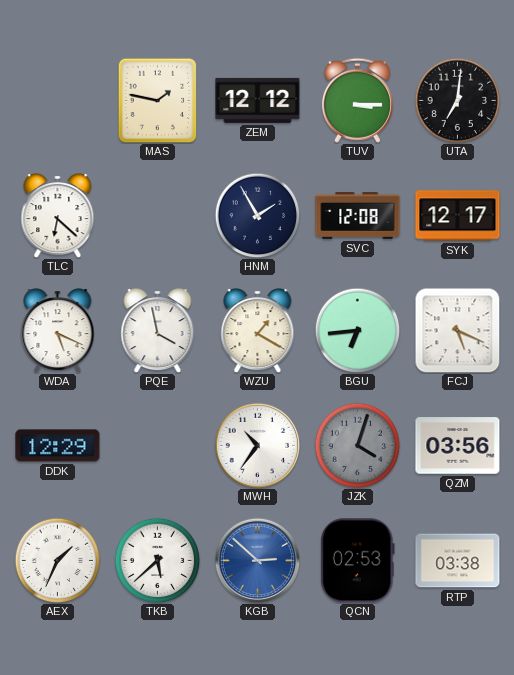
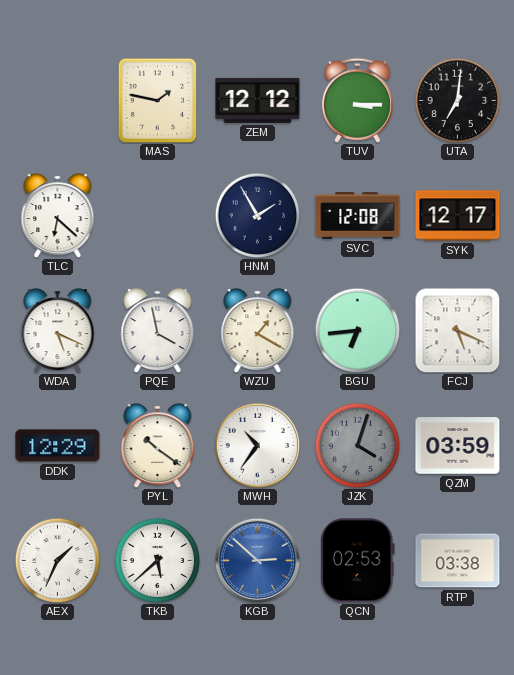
PYL: none -> 10:21 (158, 446)
QZM: 03:56 -> 03:59 (458, 446)
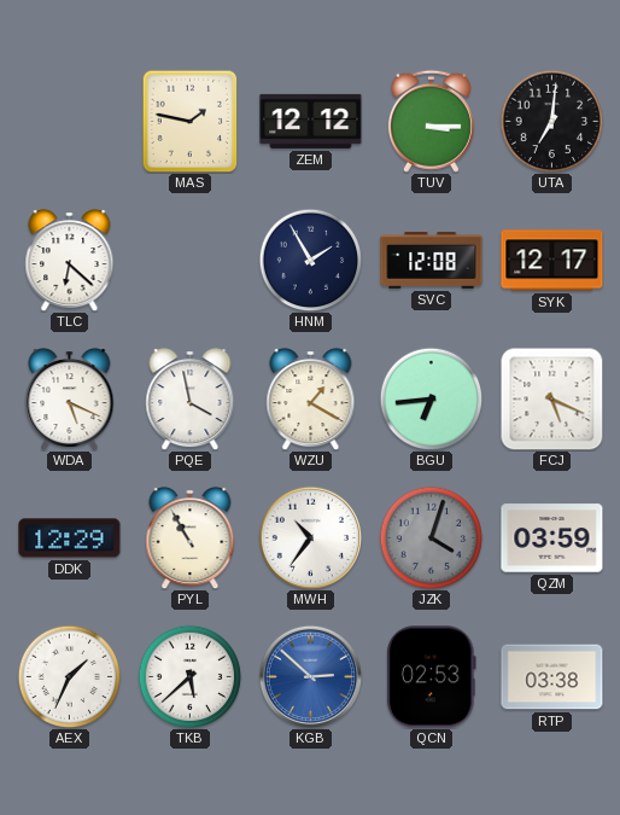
PYL: 10:21 -> 10:55 (191, 539)
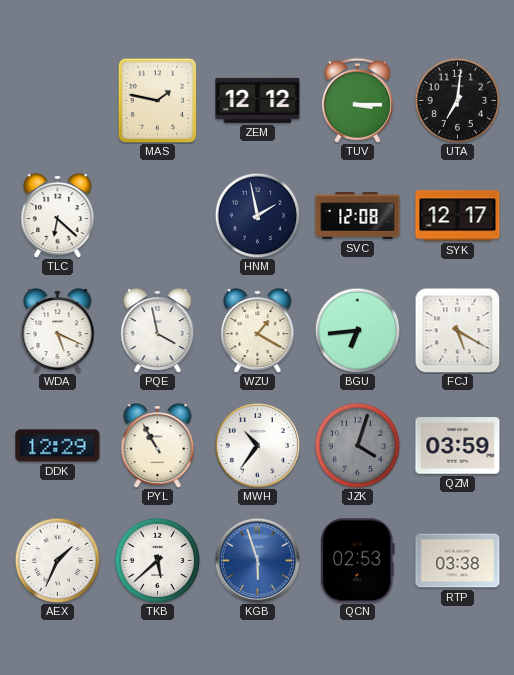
HNM: 1:55 -> 1:58 (257, 215)
FCJ: 5:19 -> 5:20 (457, 330)
KGB: 2:52 -> 5:57 (257, 560)
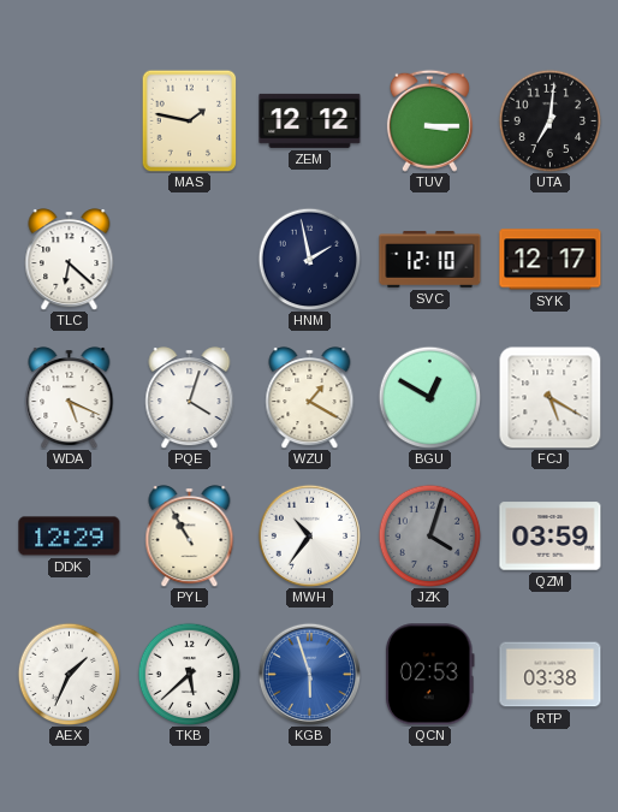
SVC: 12:08 -> 12:10 (430, 259)
PQE: 3:58 -> 4:03 (190, 398)
BGU: 6:44 -> 12:50 (429, 397)
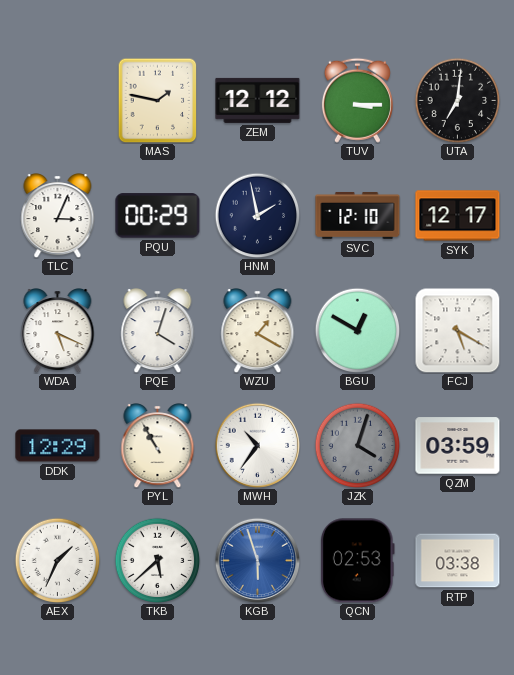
TLC: 6:22 -> 3:04 (58, 216)
PQU: none -> 00:29 (158, 216)
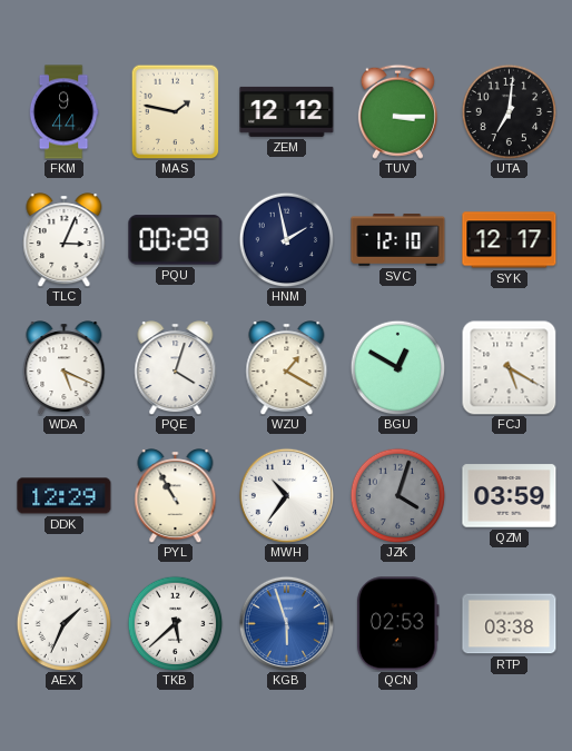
FKM: none -> 9:44 (63, 112)
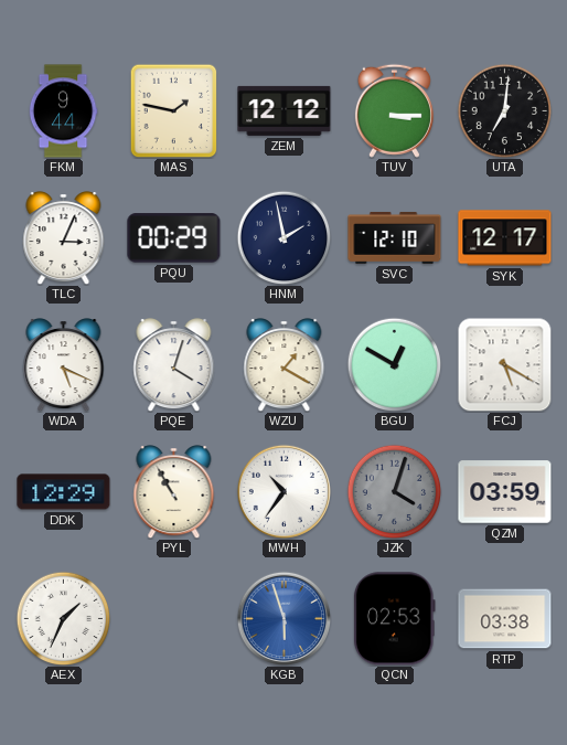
TKB: 5:38 -> none (175, 623)
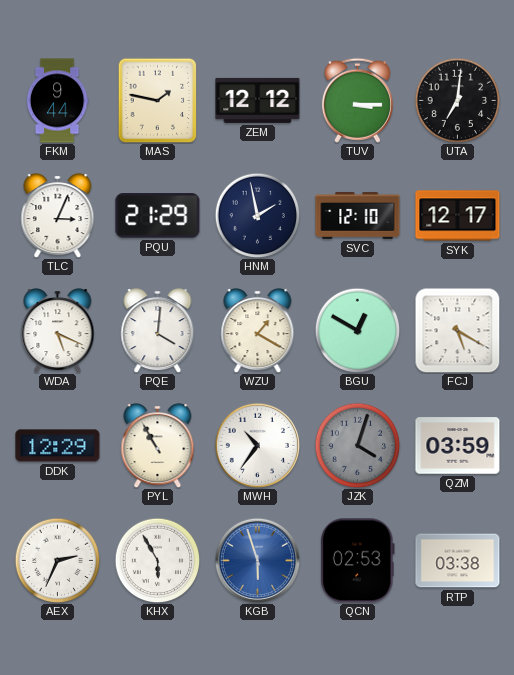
PQU: 00:29 -> 21:29 (158, 216)
PQE: 4:03 -> 4:01 (158, 331)
AEX: 1:34 -> 2:34 (57, 560)
KHX: none -> 5:55 (157, 560)
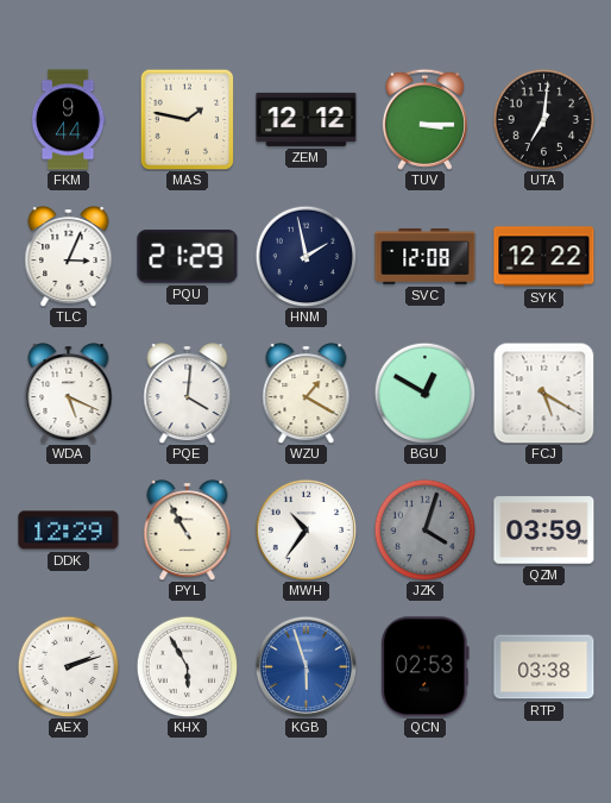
SVC: 12:10 -> 12:08 (426, 256)
SYK: 12:17 -> 12:22 (544, 257)
AEX: 2:34 -> 2:12 (68, 666)
